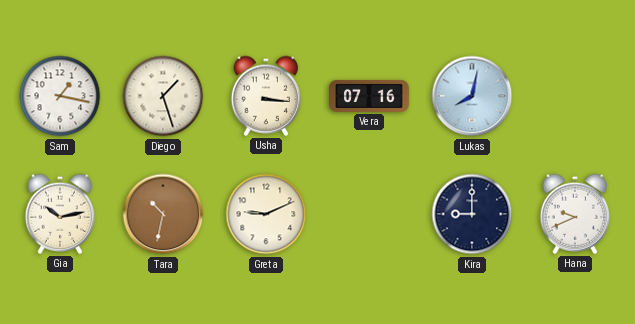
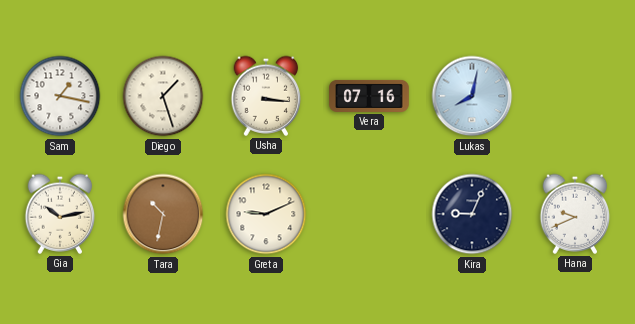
Kira: 9:00 -> 9:04 (472, 214)
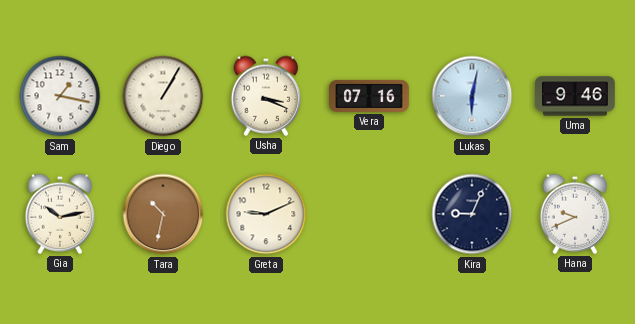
Diego: 1:27 -> 1:05 (163, 96)
Usha: 3:16 -> 3:19 (266, 96)
Lukas: 8:02 -> 6:02 (472, 96)
Uma: none -> 9:46 (575, 96)
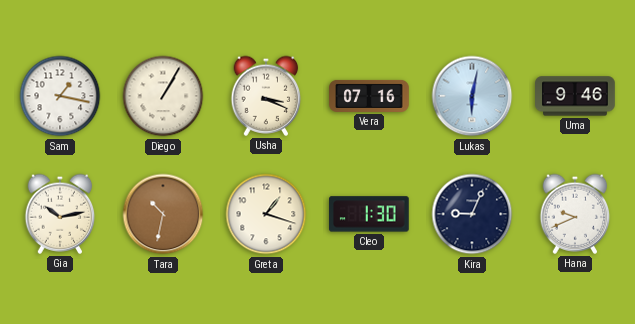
Greta: 9:11 -> 1:18 (266, 214)
Cleo: none -> 1:30 (370, 214)
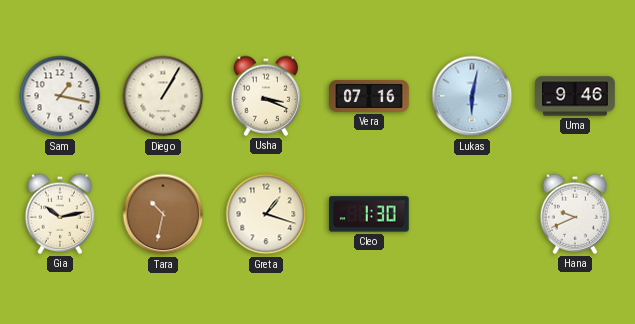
Kira: 9:04 -> none (472, 214)
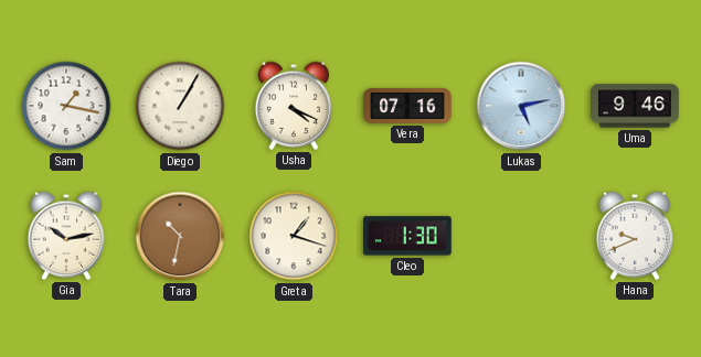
Usha: 3:19 -> 4:19 (294, 106)
Lukas: 6:02 -> 5:13 (521, 106)
